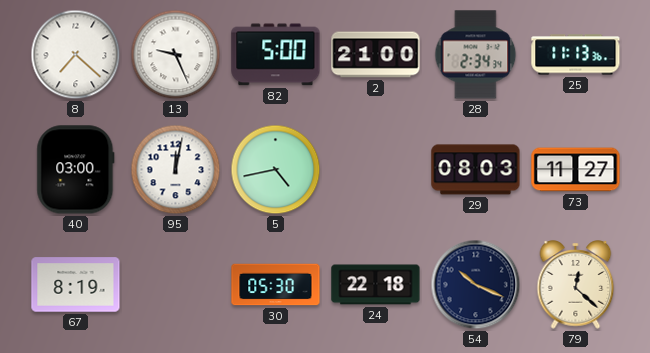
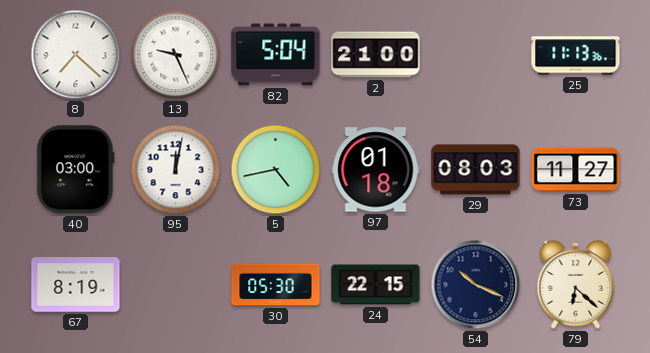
82: 5:00 -> 5:04 (276, 55)
28: 2:34 -> none (476, 55)
97: none -> 01:18 (376, 170)
24: 22:18 -> 22:15 (376, 285)
79: 12:22 -> 6:22 (576, 285)
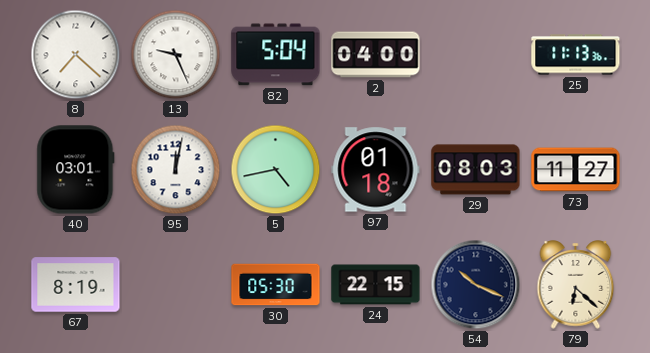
2: 21:00 -> 04:00 (376, 55)
40: 03:00 -> 03:01 (76, 170)
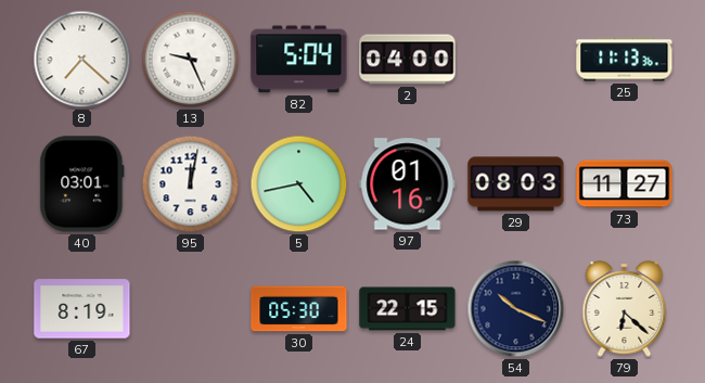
97: 01:18 -> 01:16 (408, 184)
